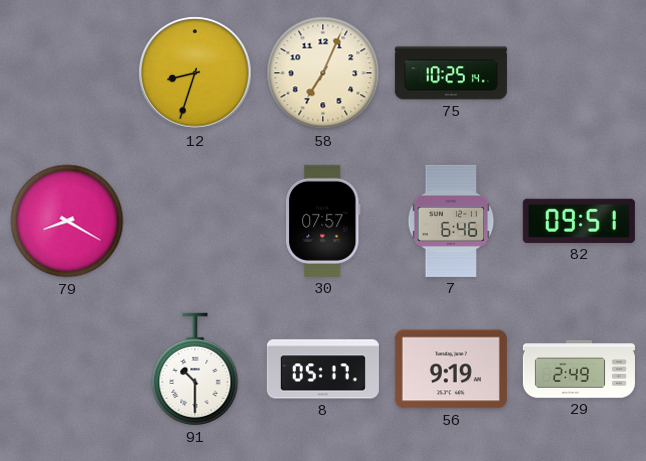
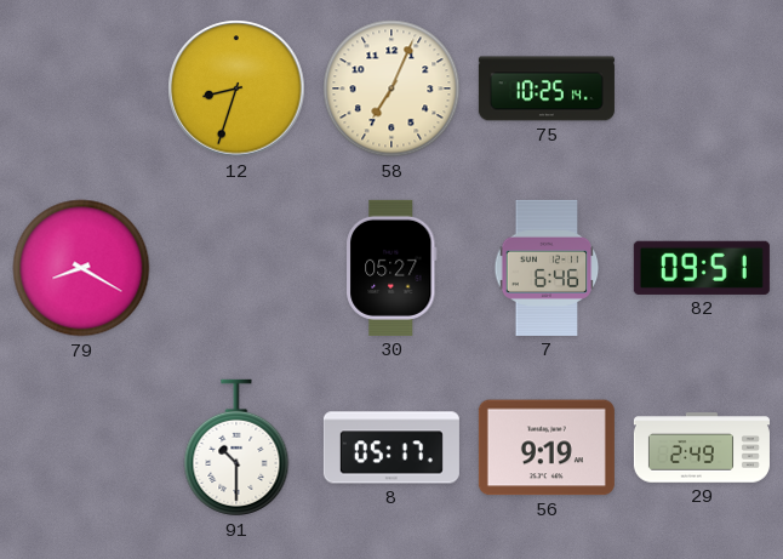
30: 07:57 -> 05:27 (391, 268)
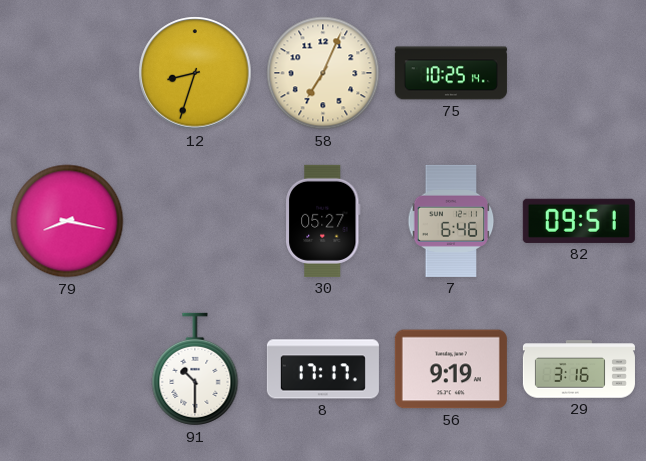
79: 8:20 -> 8:17 (67, 221)
8: 05:17 -> 17:17 (323, 369)
29: 2:49 -> 3:16 (579, 369)
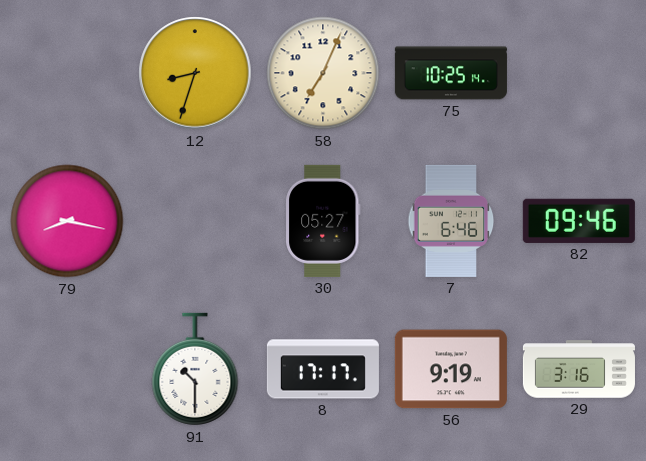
82: 09:51 -> 09:46 (579, 221)
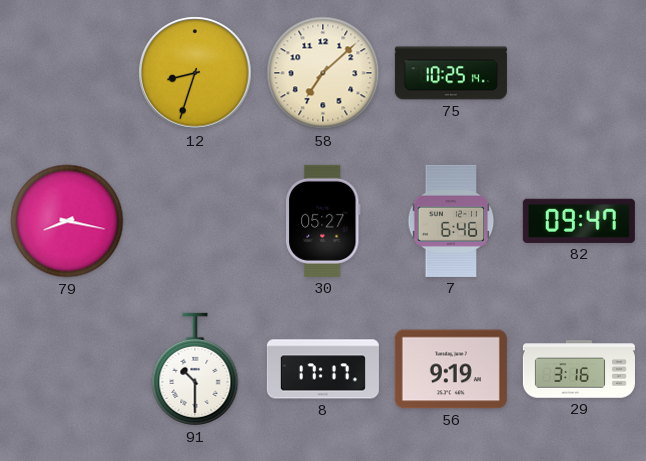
58: 7:04 -> 7:08 (323, 73)
82: 09:46 -> 09:47 (579, 221)
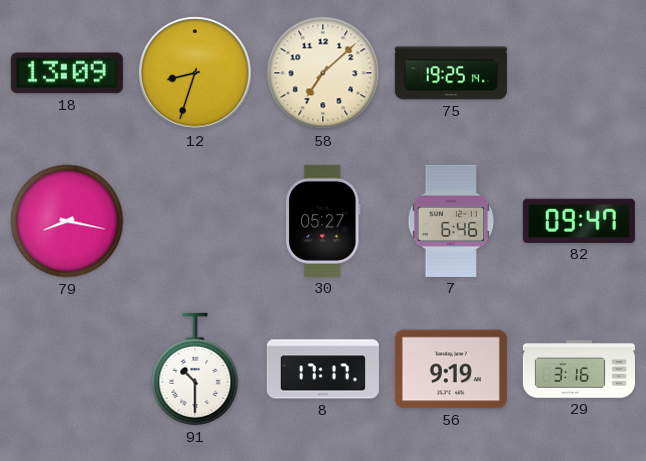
18: none -> 13:09 (67, 73)
75: 10:25 -> 19:25 (451, 73)
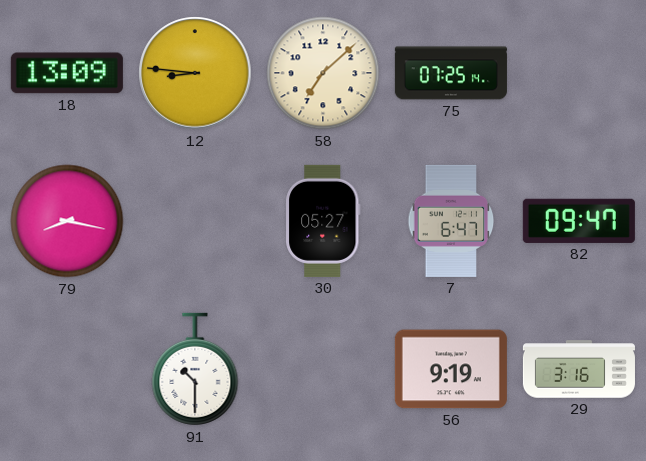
12: 8:33 -> 8:46 (195, 73)
75: 19:25 -> 07:25 (451, 73)
7: 6:46 -> 6:47 (451, 221)
8: 17:17 -> none (323, 369)
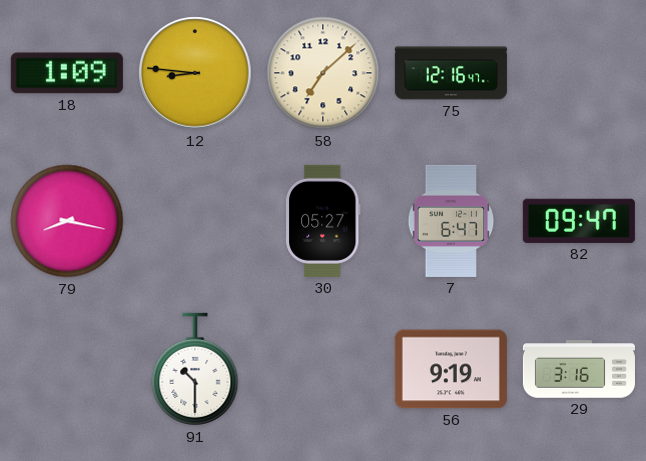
18: 13:09 -> 1:09 (67, 73)
75: 07:25 -> 12:16 (451, 73)
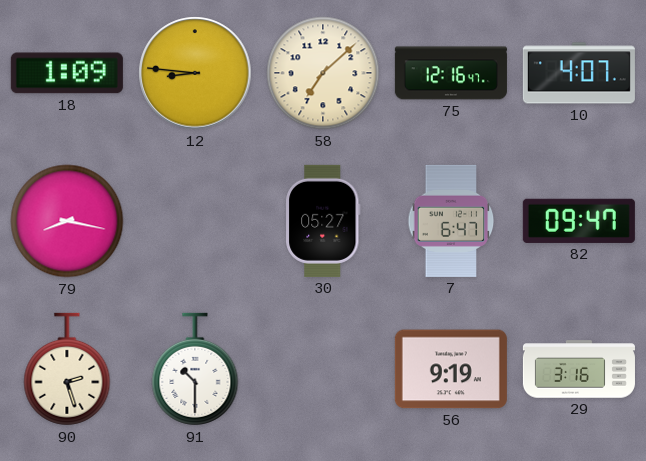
10: none -> 4:07 (579, 73)
90: none -> 2:27 (67, 369)
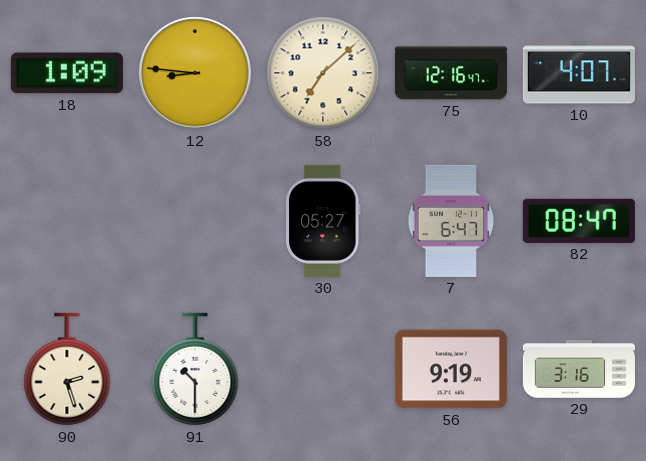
79: 8:17 -> none (67, 221)
82: 09:47 -> 08:47 (579, 221)
